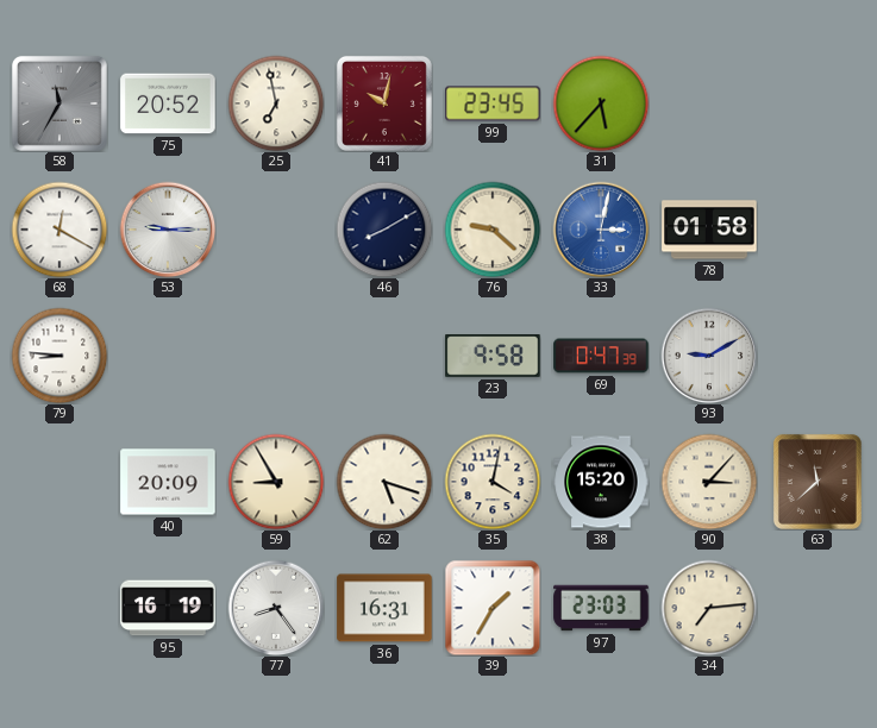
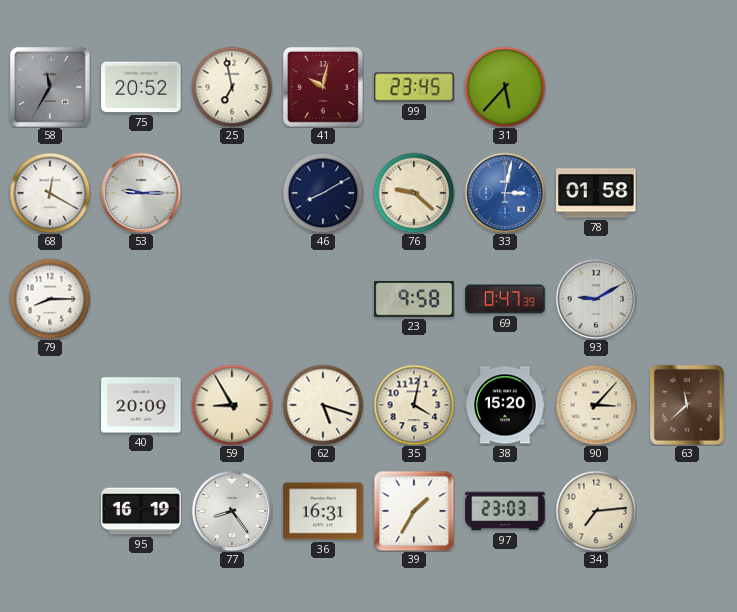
79: 8:46 -> 8:15 (50, 299)
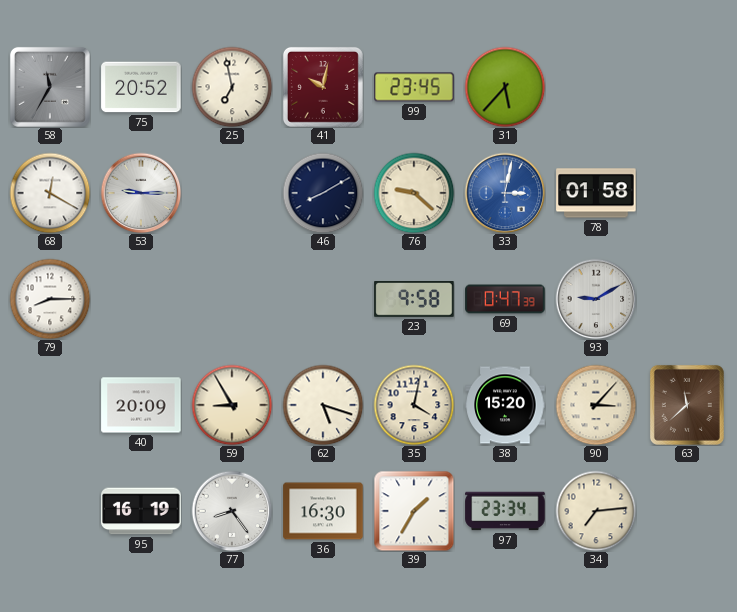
36: 16:31 -> 16:30 (323, 511)
97: 23:03 -> 23:34 (505, 511)
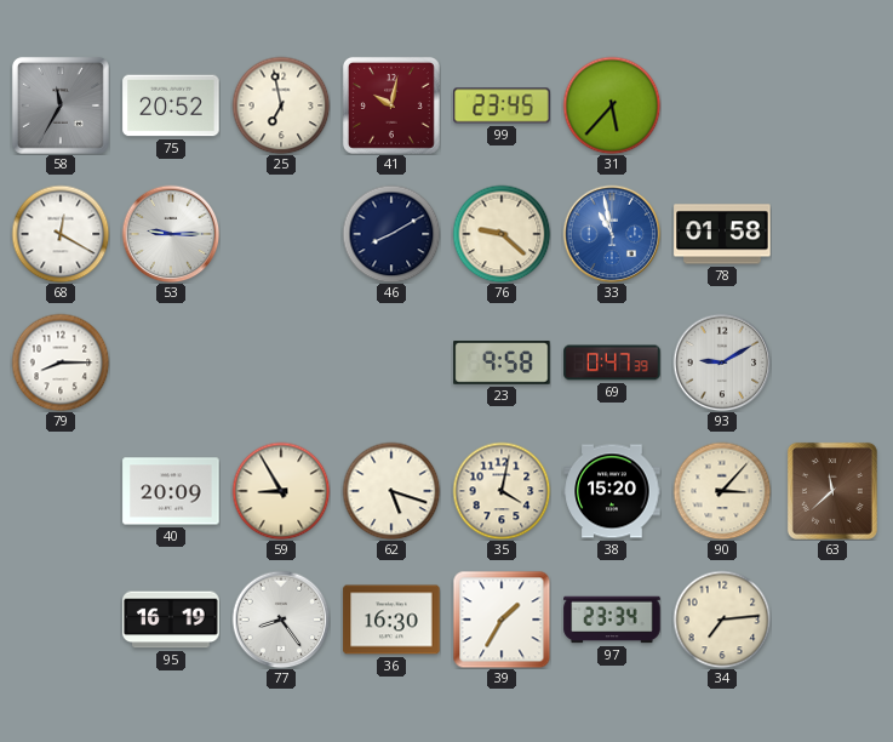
33: 3:02 -> 10:58 (612, 234)
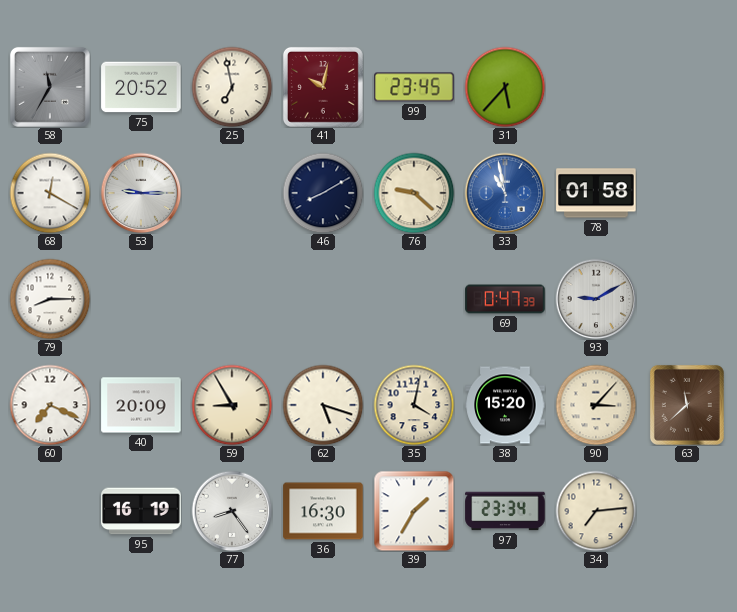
23: 9:58 -> none (502, 364)
60: none -> 7:19 (50, 405)
